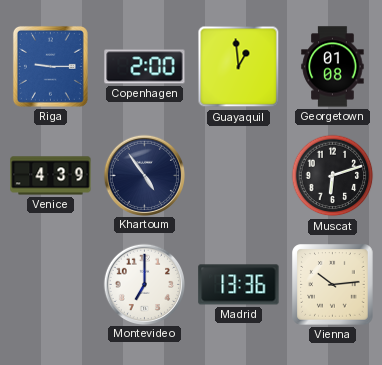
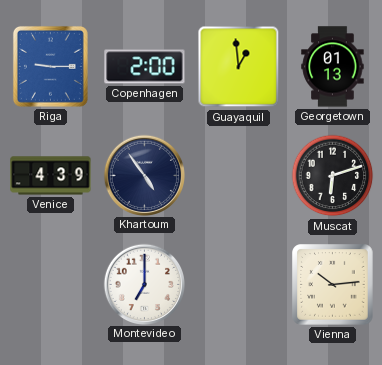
Georgetown: 01:08 -> 01:13 (333, 67)
Madrid: 13:36 -> none (239, 285)
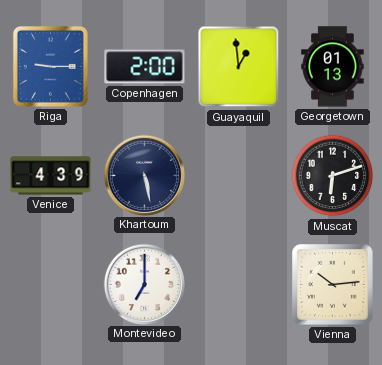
Khartoum: 4:54 -> 5:28 (144, 175)
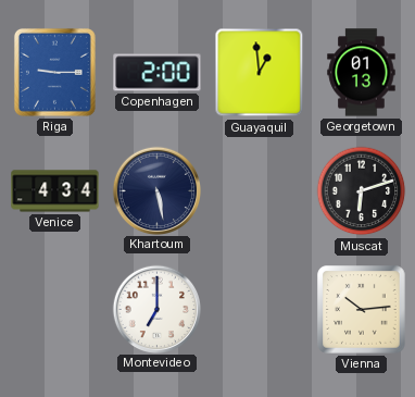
Venice: 4:39 -> 4:34 (55, 191)
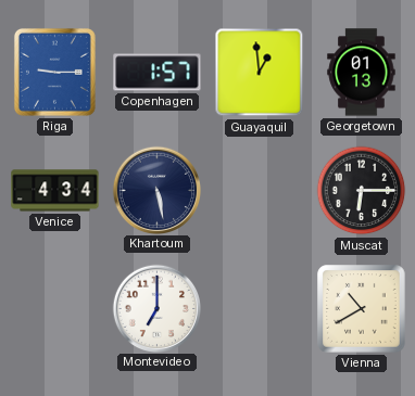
Copenhagen: 2:00 -> 1:57 (158, 73)
Muscat: 6:12 -> 6:15 (362, 191)
Vienna: 10:14 -> 10:40 (362, 309)
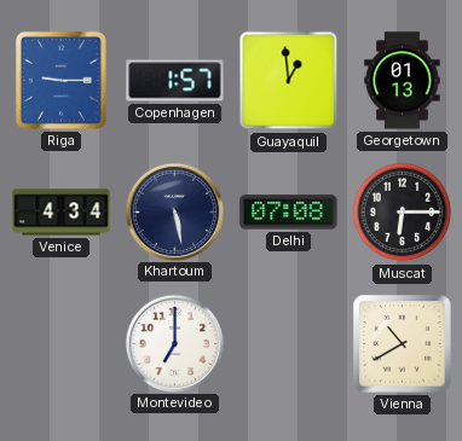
Delhi: none -> 07:08 (289, 213)
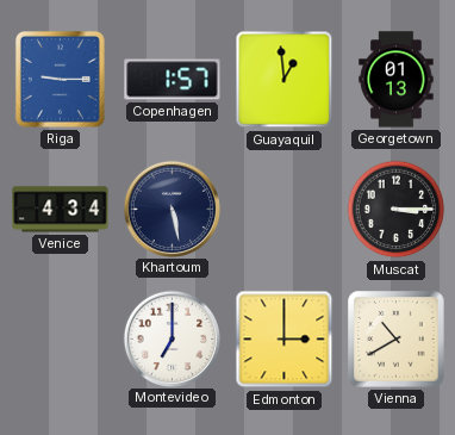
Delhi: 07:08 -> none (289, 213)
Muscat: 6:15 -> 3:15 (397, 210)
Edmonton: none -> 3:00 (285, 340)
